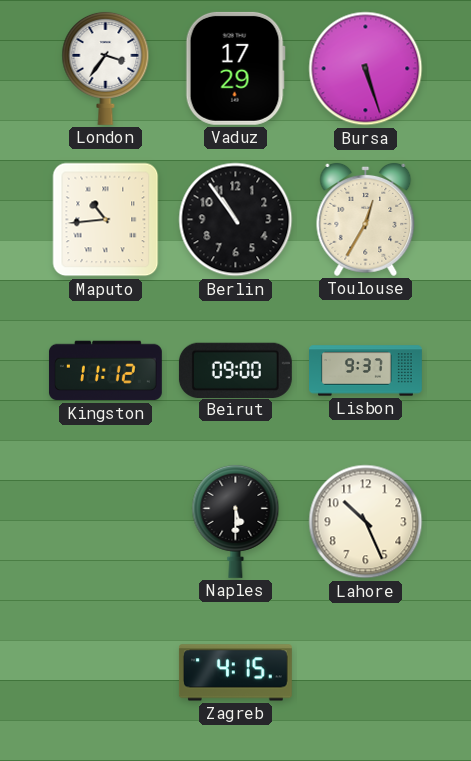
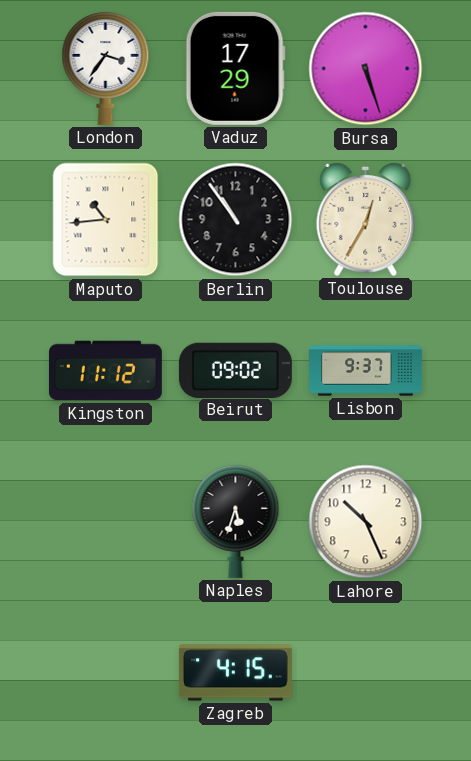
Beirut: 09:00 -> 09:02 (235, 370)
Naples: 5:30 -> 5:33 (236, 521)
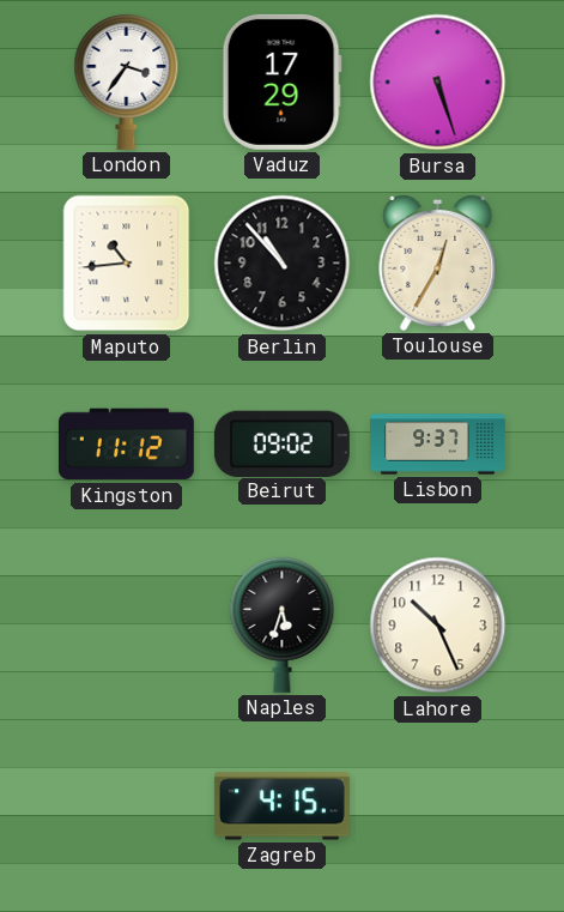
Berlin: 10:54 -> 10:53 (283, 264)
